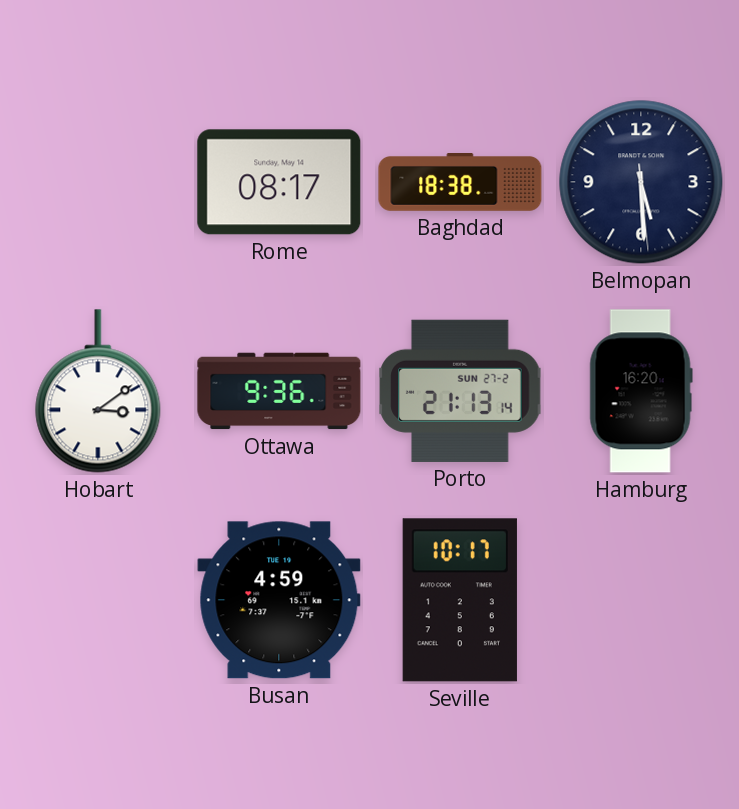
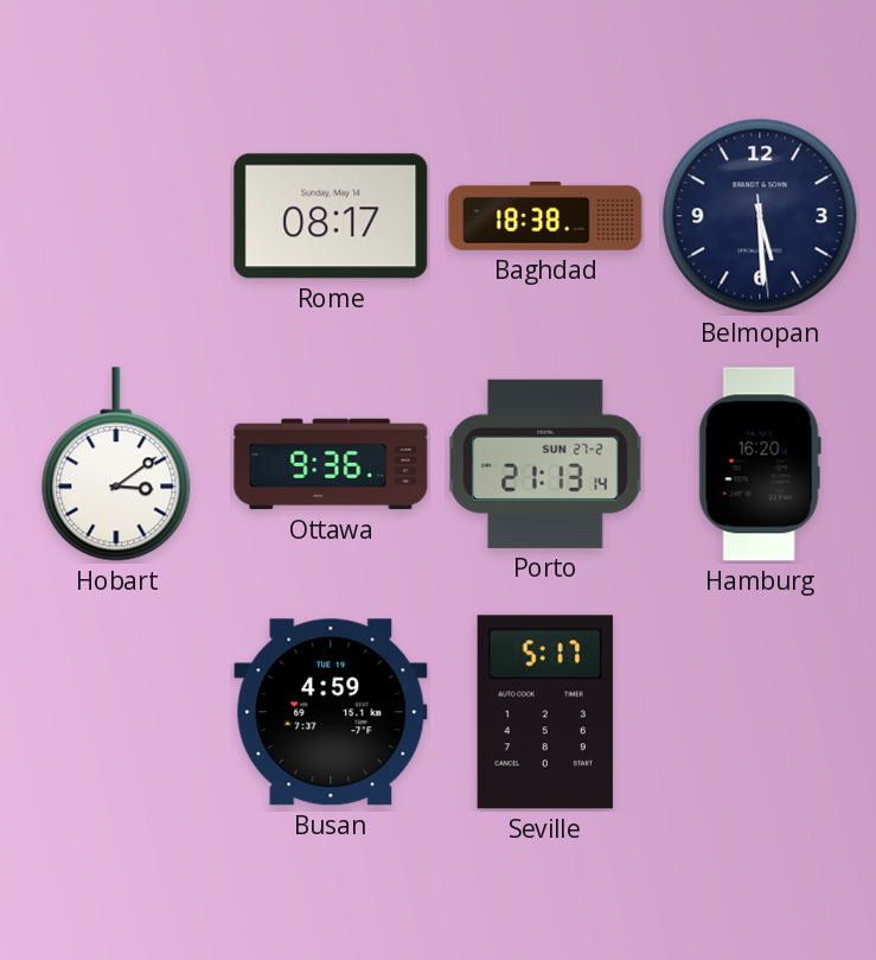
Seville: 10:17 -> 5:17 (545, 712)
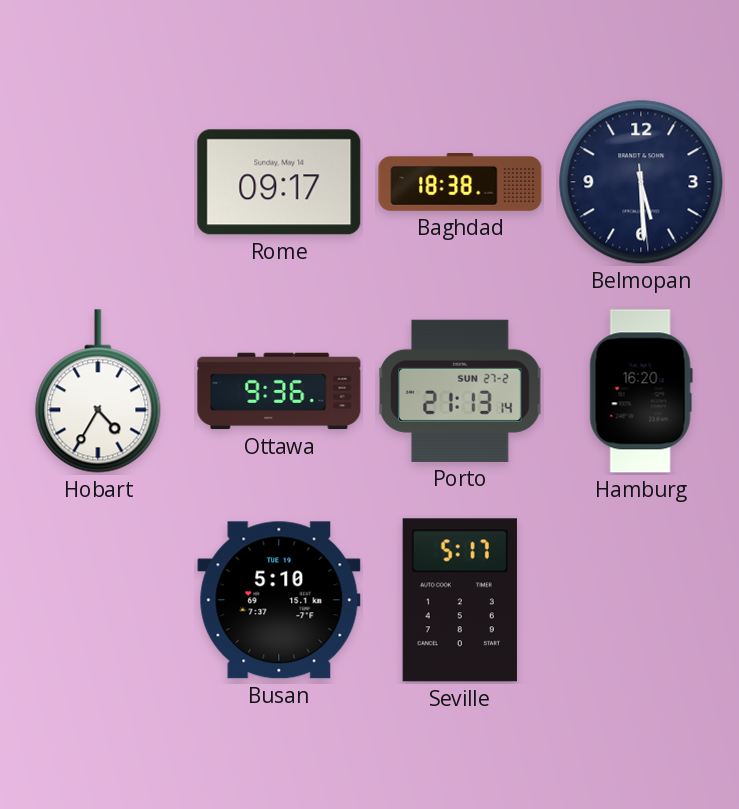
Rome: 08:17 -> 09:17 (279, 182)
Hobart: 3:09 -> 4:35 (98, 391)
Busan: 4:59 -> 5:10 (279, 600)
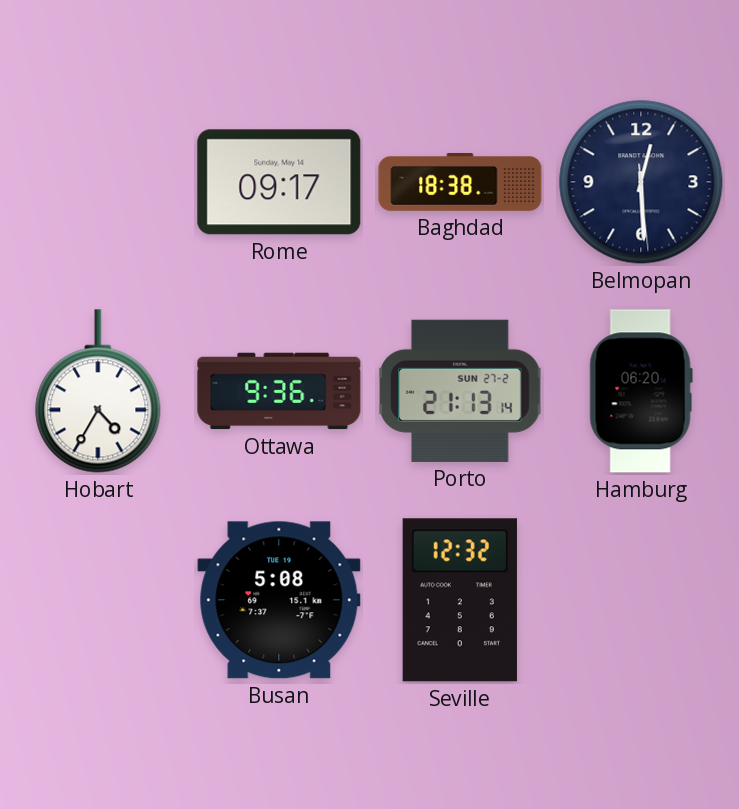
Belmopan: 5:29 -> 12:29 (641, 182)
Hamburg: 16:20 -> 06:20 (641, 391)
Busan: 5:10 -> 5:08 (279, 600)
Seville: 5:17 -> 12:32 (460, 600)
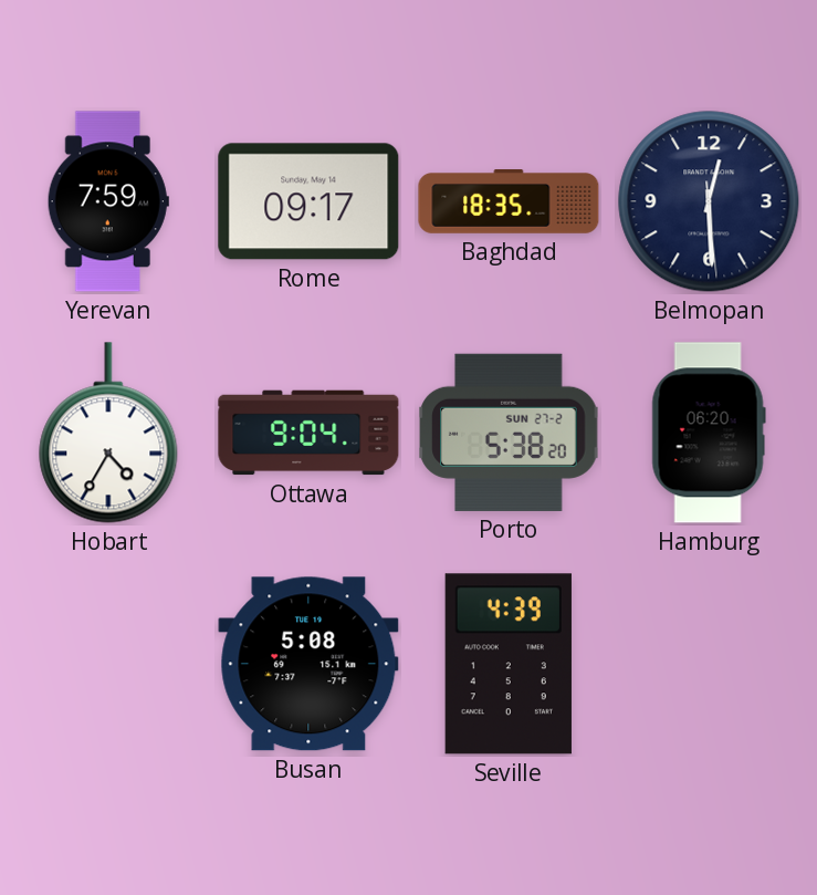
Yerevan: none -> 7:59 (108, 201)
Baghdad: 18:38 -> 18:35 (509, 202)
Ottawa: 9:36 -> 9:04 (308, 433)
Porto: 21:13 -> 5:38 (509, 433)
Seville: 12:32 -> 4:39 (509, 664)
